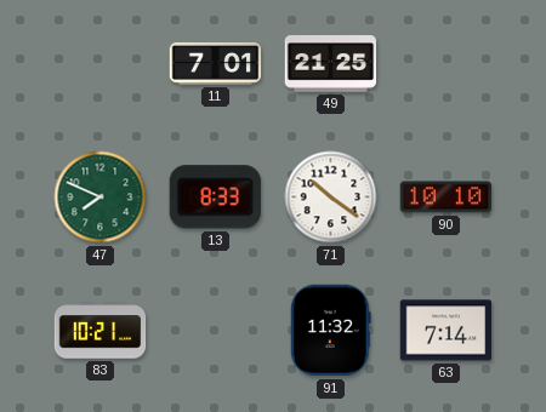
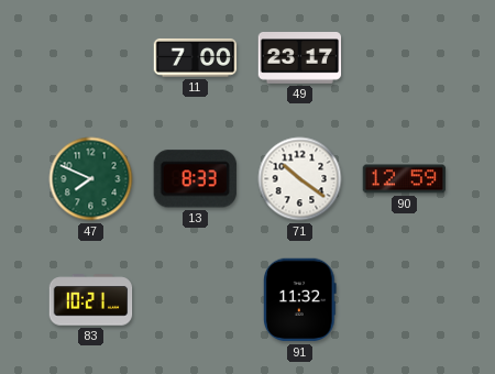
11: 7:01 -> 7:00 (196, 58)
49: 21:25 -> 23:17 (300, 58)
90: 10:10 -> 12:59 (405, 179)
63: 7:14 -> none (447, 331)
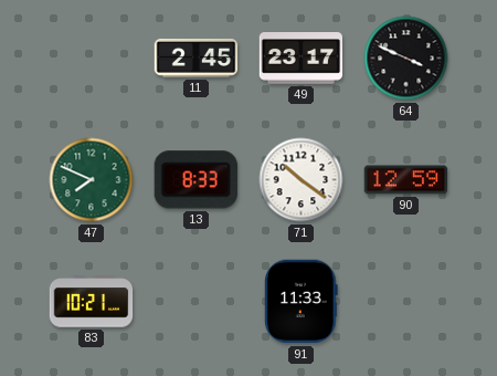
11: 7:00 -> 2:45 (197, 59)
64: none -> 3:49 (406, 59)
91: 11:32 -> 11:33 (302, 302)
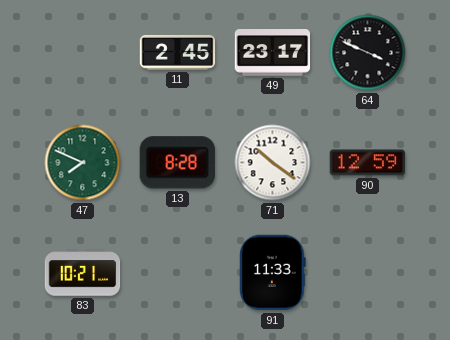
13: 8:33 -> 8:28 (177, 163)
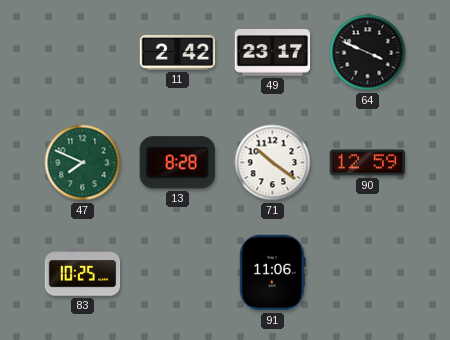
11: 2:45 -> 2:42 (178, 53)
83: 10:21 -> 10:25 (83, 273)
91: 11:33 -> 11:06 (273, 273)
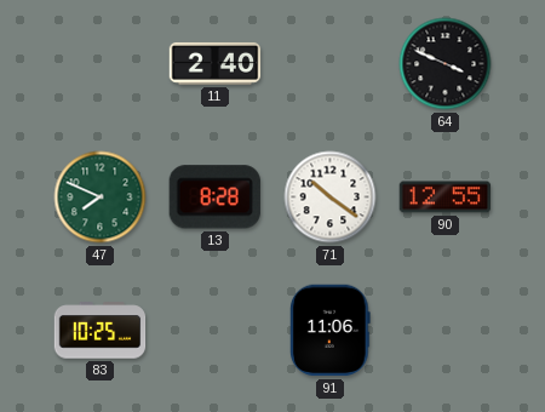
11: 2:42 -> 2:40 (216, 64)
49: 23:17 -> none (273, 53)
90: 12:59 -> 12:55 (446, 198)
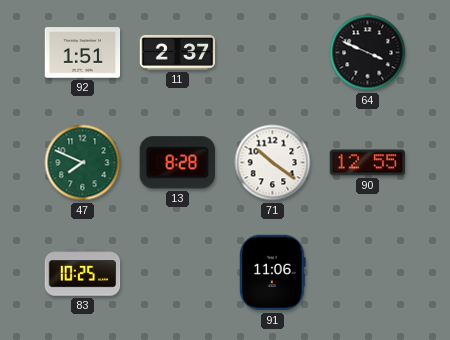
92: none -> 1:51 (83, 53)
11: 2:40 -> 2:37 (178, 53)
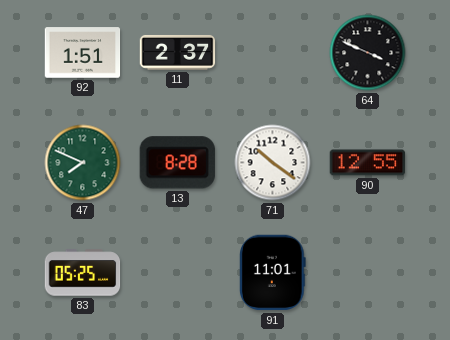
83: 10:25 -> 05:25 (83, 273)
91: 11:06 -> 11:01 (273, 273)
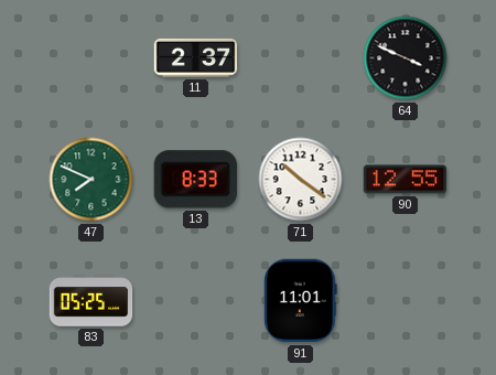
92: 1:51 -> none (83, 53)
13: 8:28 -> 8:33 (195, 180)
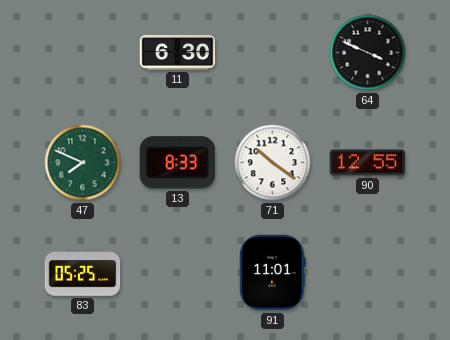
11: 2:37 -> 6:30 (178, 53)
